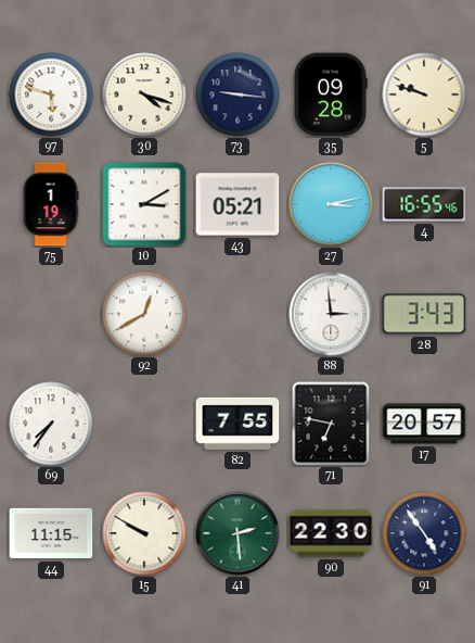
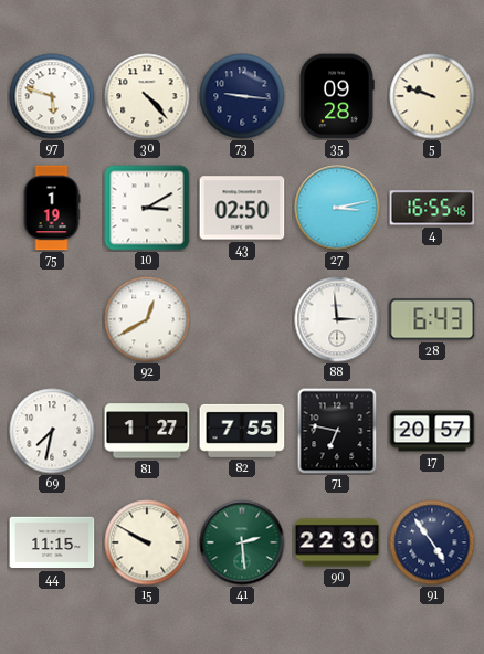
30: 4:18 -> 4:23 (147, 96)
43: 05:21 -> 02:50 (242, 208)
28: 3:43 -> 6:43 (432, 319)
69: 7:36 -> 7:32 (52, 431)
81: none -> 1:27 (147, 431)
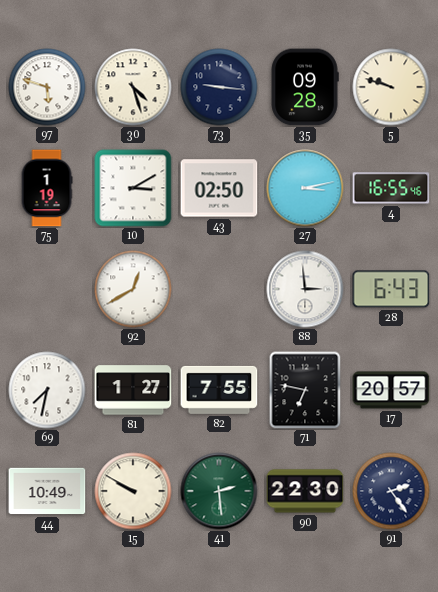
30: 4:23 -> 4:27 (133, 87)
44: 11:15 -> 10:49 (47, 491)
91: 4:54 -> 2:24 (391, 491)
